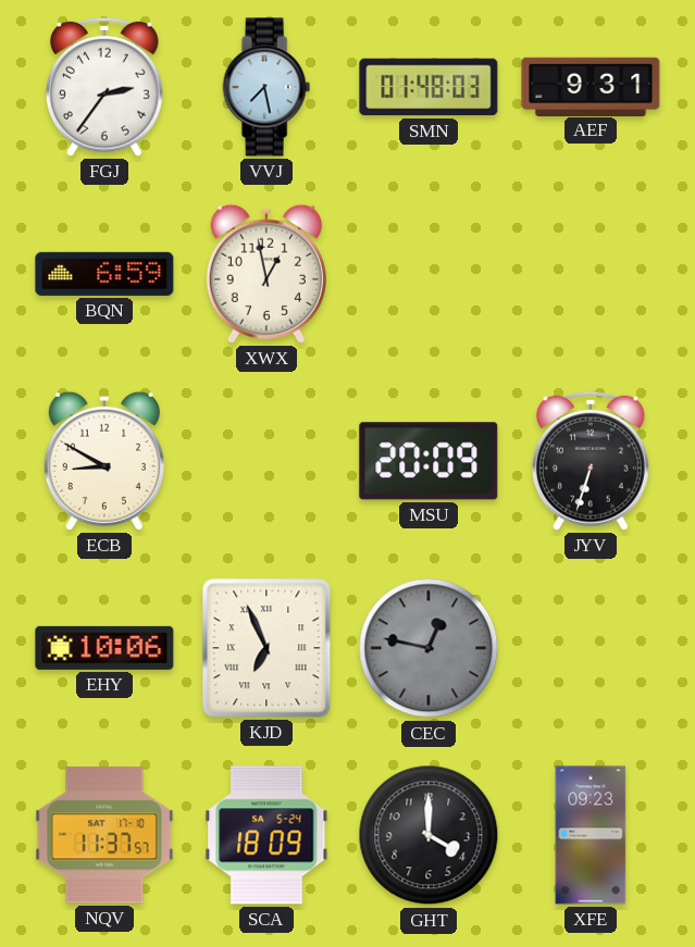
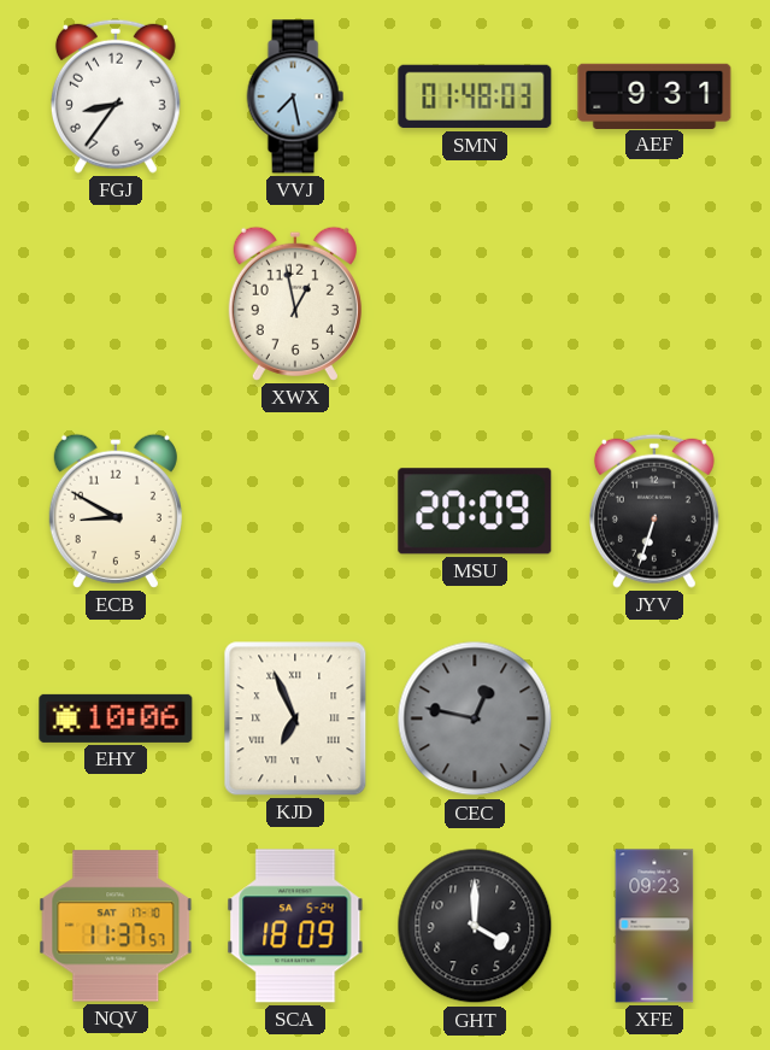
FGJ: 2:36 -> 8:36 (116, 96)
BQN: 6:59 -> none (104, 274)
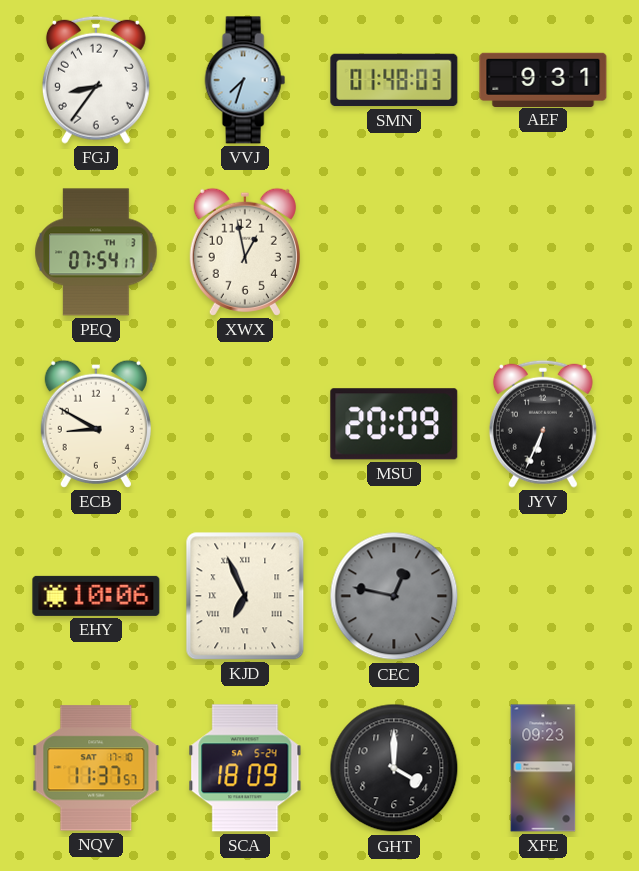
VVJ: 7:28 -> 7:33 (245, 80)
PEQ: none -> 07:54 (96, 252)
JYV: 6:33 -> 6:34 (543, 424)
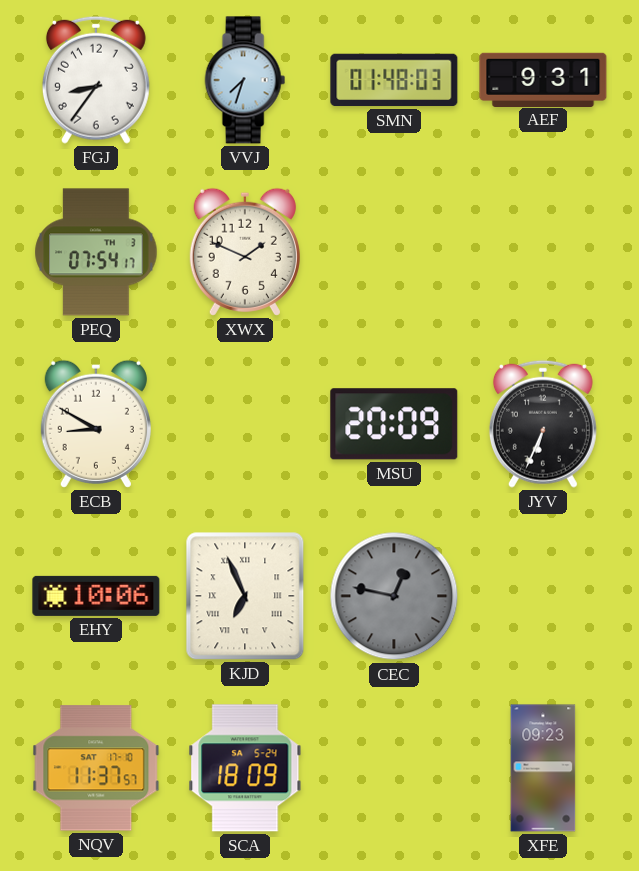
XWX: 12:58 -> 1:49 (245, 252)
GHT: 4:00 -> none (394, 768)
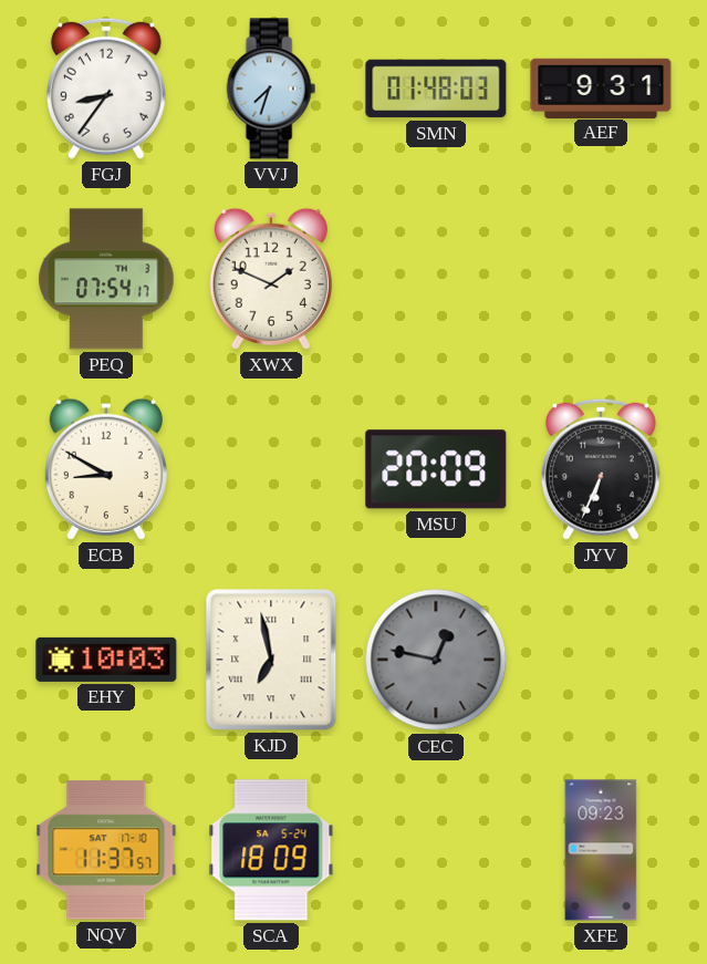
EHY: 10:06 -> 10:03 (106, 660)
KJD: 6:56 -> 6:58 (271, 660)
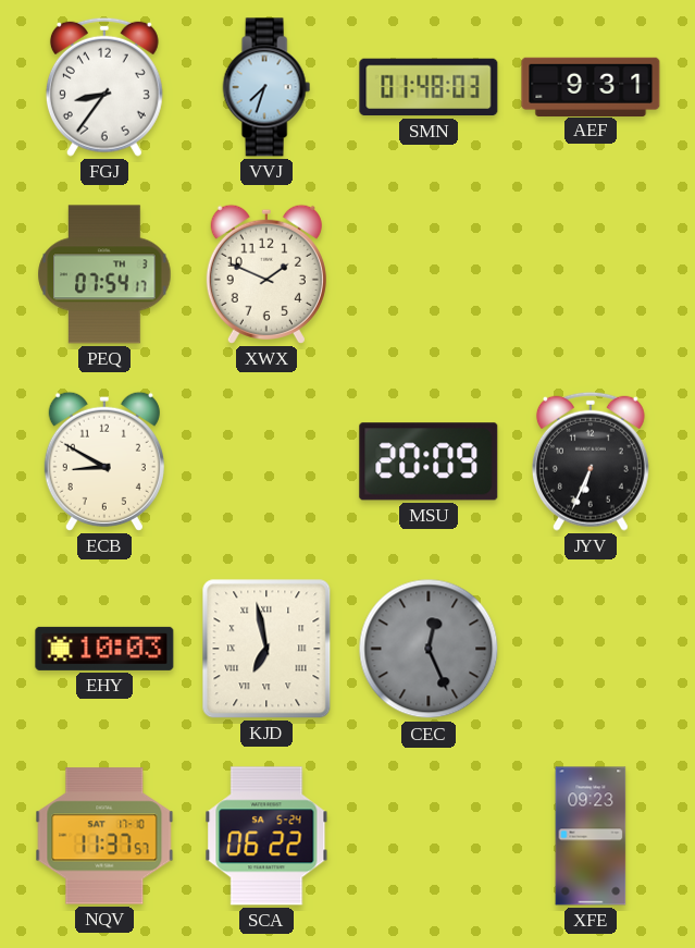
CEC: 12:47 -> 12:26 (429, 649)
SCA: 18:09 -> 06:22 (266, 836)
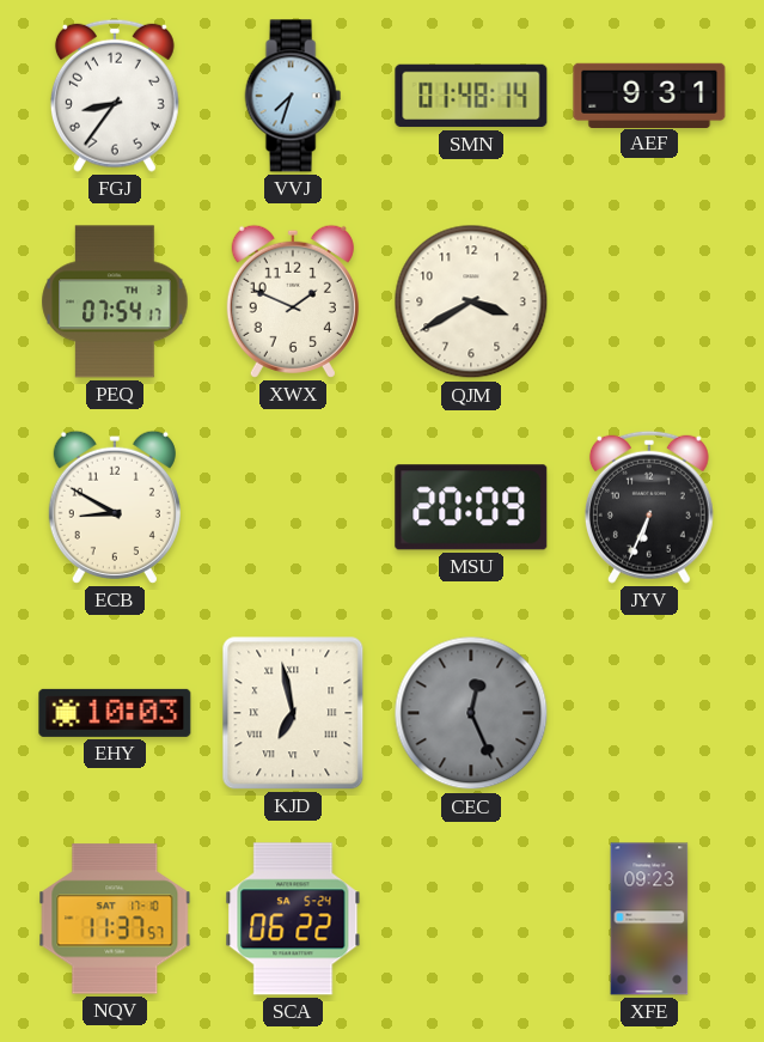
SMN: 01:48:03 -> 01:48:14 (471, 96)
QJM: none -> 3:40 (471, 301)
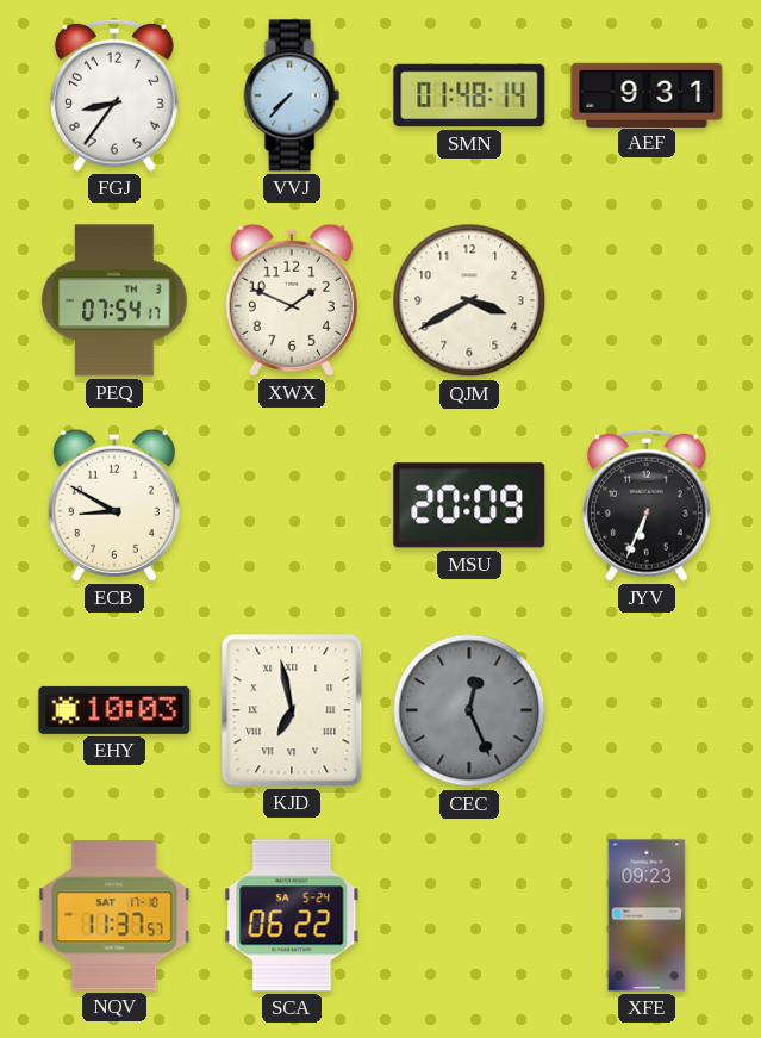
VVJ: 7:33 -> 7:37 (292, 95)
